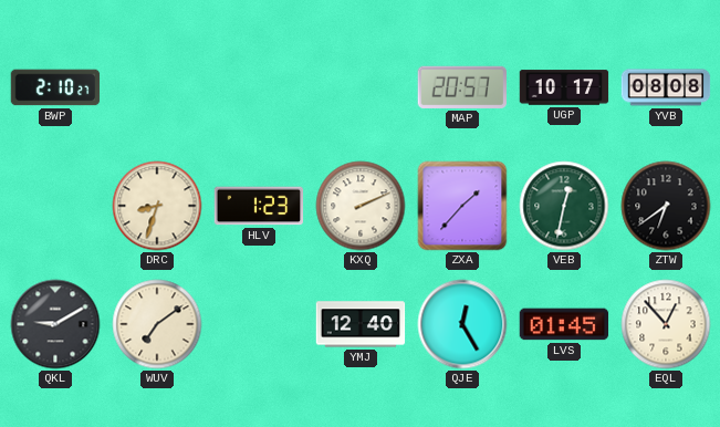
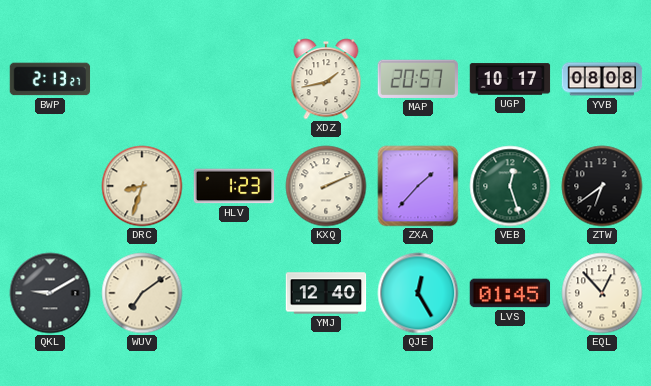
BWP: 2:10 -> 2:13 (50, 79)
XDZ: none -> 1:43 (326, 79)
VEB: 12:32 -> 12:27 (510, 186)
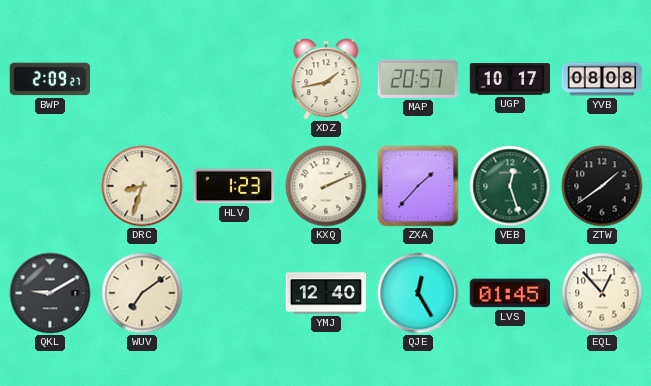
BWP: 2:13 -> 2:09 (50, 79)
ZTW: 6:39 -> 1:39 (602, 186)
